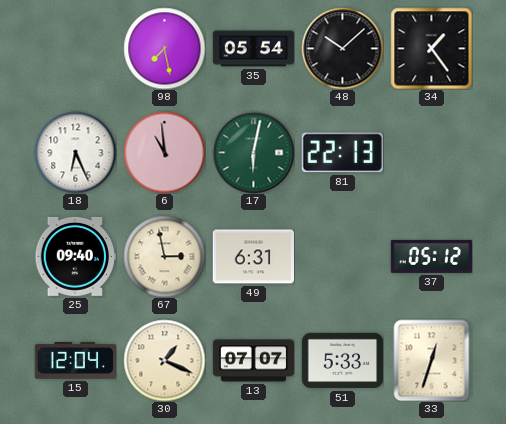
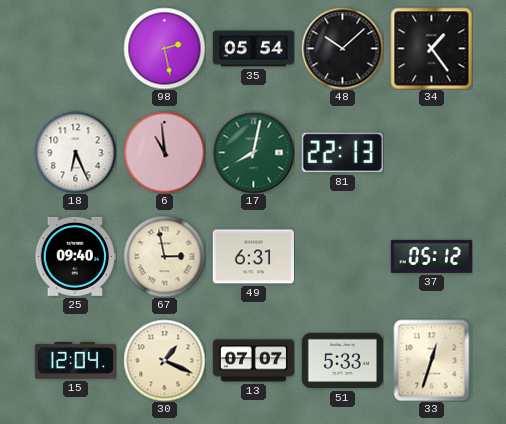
98: 7:28 -> 2:28 (164, 48)
17: 6:02 -> 8:02 (253, 152)
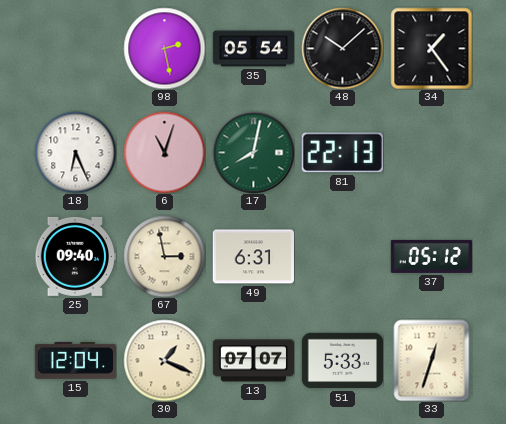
6: 10:59 -> 11:03 (164, 152)
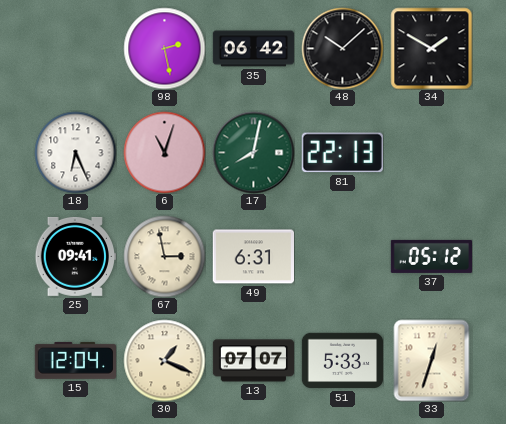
35: 05:54 -> 06:42 (253, 49)
34: 1:24 -> 1:50 (431, 48)
25: 09:40 -> 09:41 (75, 256)
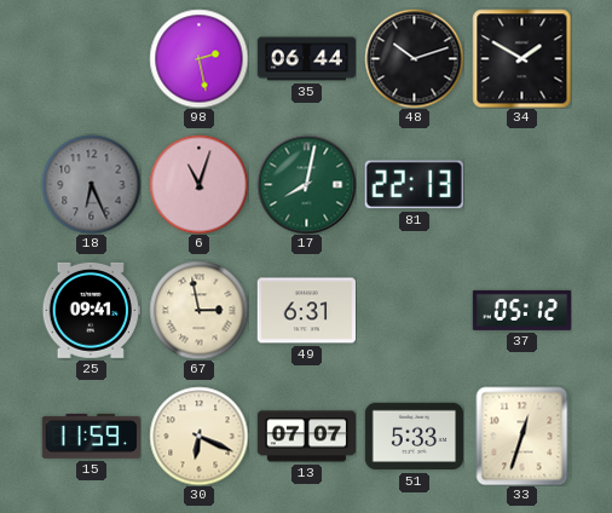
35: 06:42 -> 06:44 (306, 59)
48: 10:08 -> 10:12 (414, 58)
18 dial: white -> grey (91, 184)
15: 12:04 -> 11:59 (91, 436)
30: 1:19 -> 6:19 (198, 436)
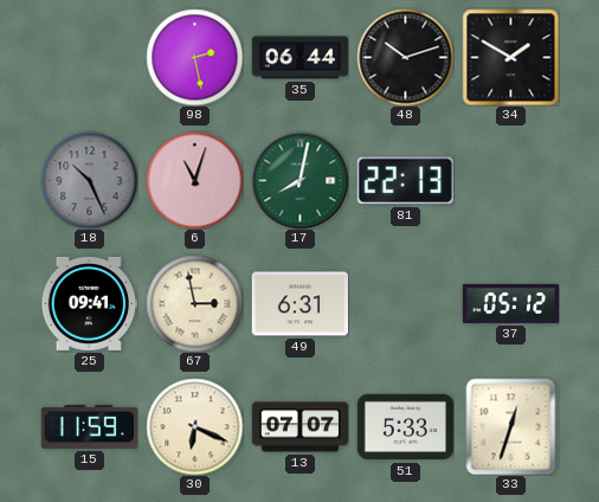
18: 6:26 -> 10:26 (89, 180)
